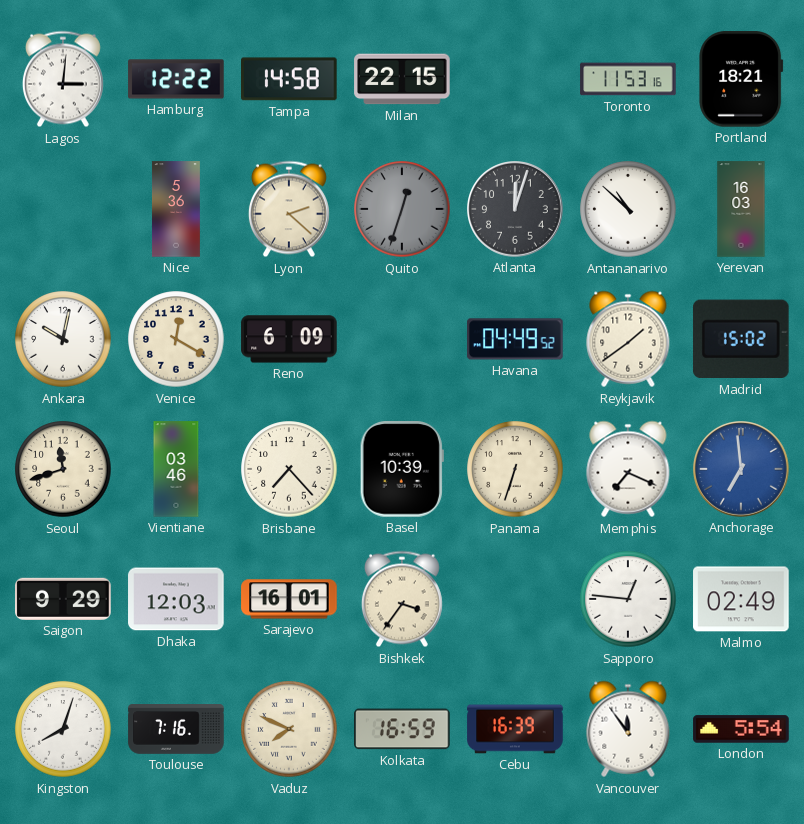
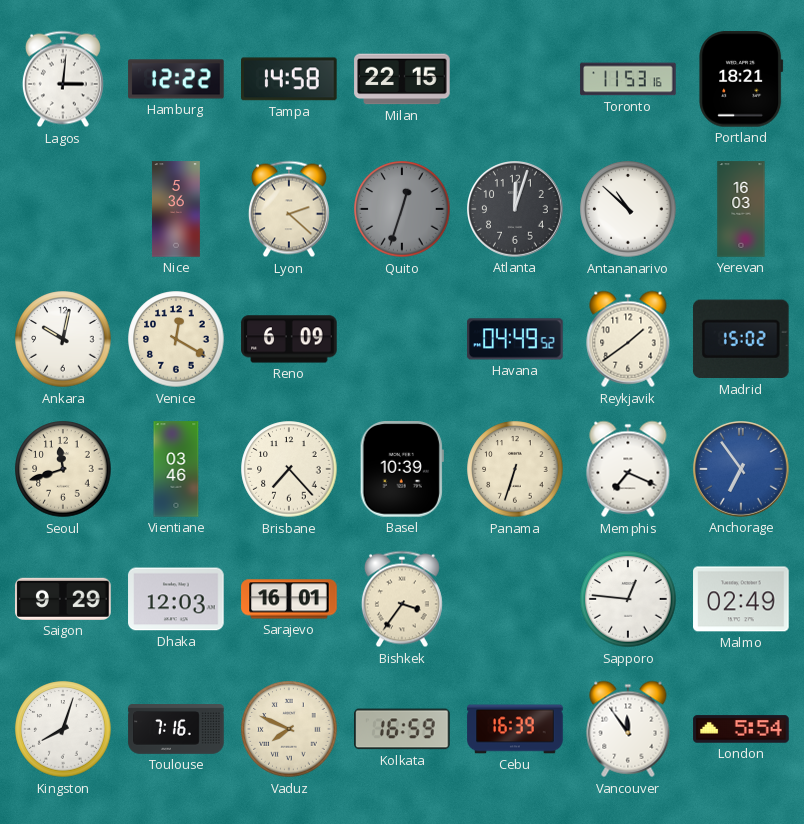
Anchorage: 6:59 -> 6:54 (742, 470)
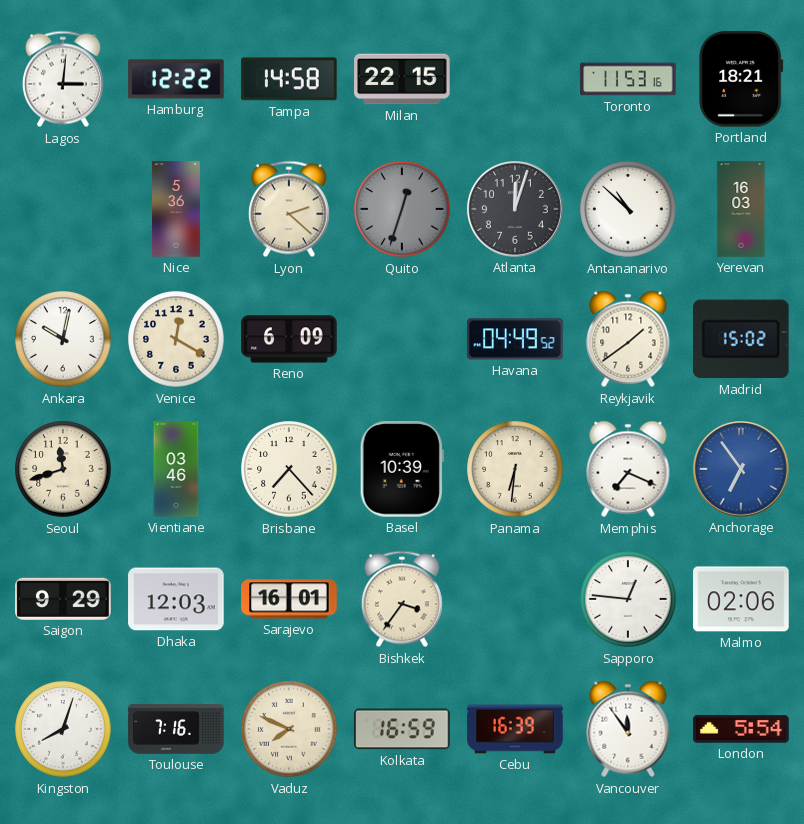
Panama: 6:33 -> 6:31 (515, 469)
Malmo: 02:49 -> 02:06 (741, 599)
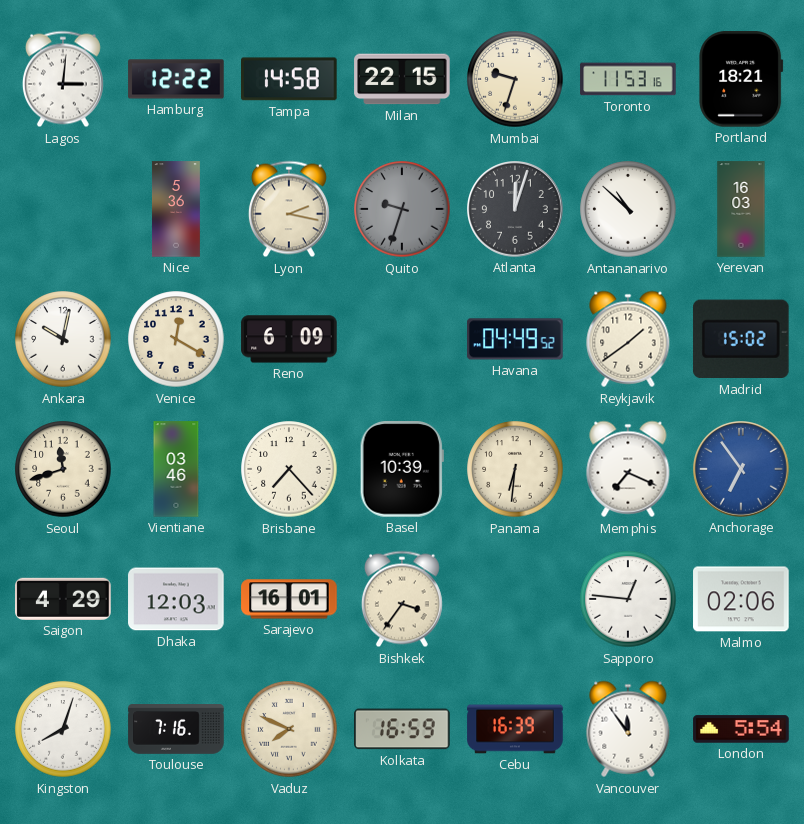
Mumbai: none -> 9:33 (515, 79)
Lyon: 2:22 -> 2:17 (289, 209)
Quito: 12:33 -> 9:33 (402, 209)
Saigon: 9:29 -> 4:29 (63, 599)
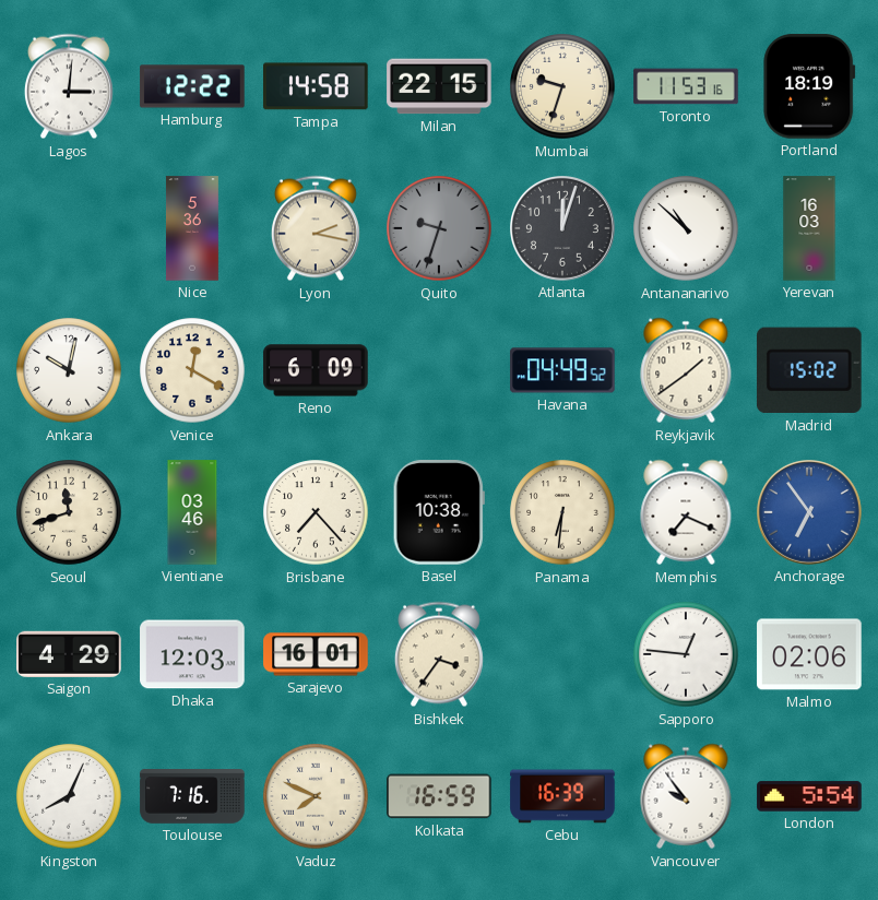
Portland: 18:21 -> 18:19 (809, 86)
Basel: 10:39 -> 10:38 (439, 512)
Kingston: 8:03 -> 8:04 (69, 796)
Vancouver: 11:54 -> 9:54 (686, 796)
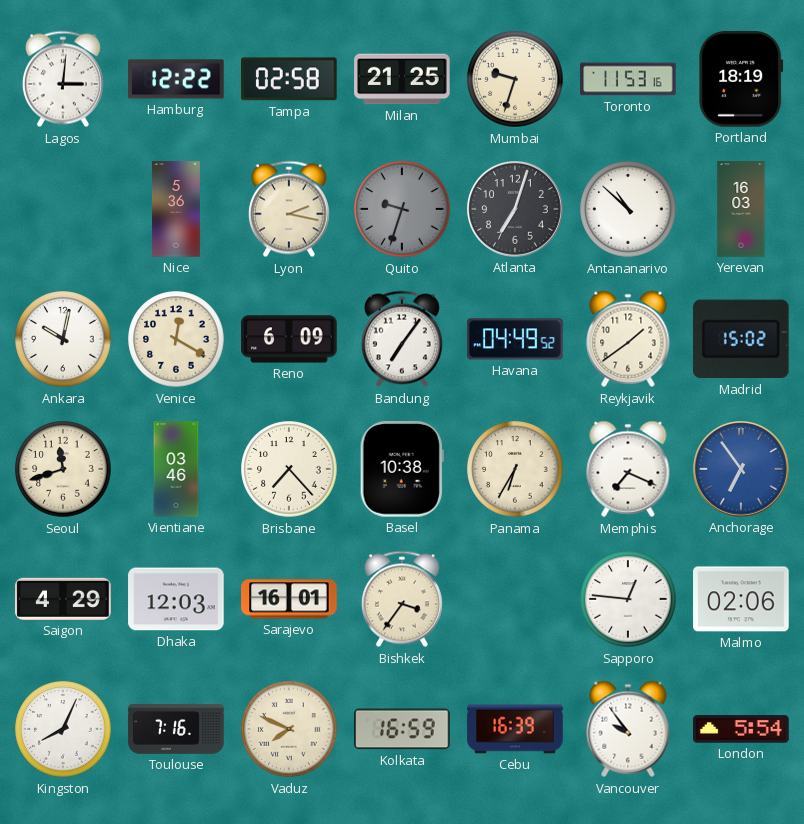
Tampa: 14:58 -> 02:58 (290, 79)
Milan: 22:15 -> 21:25 (402, 79)
Atlanta: 12:03 -> 7:03 (516, 210)
Bandung: none -> 7:06 (402, 339)
Panama: 6:31 -> 6:35 (515, 469)
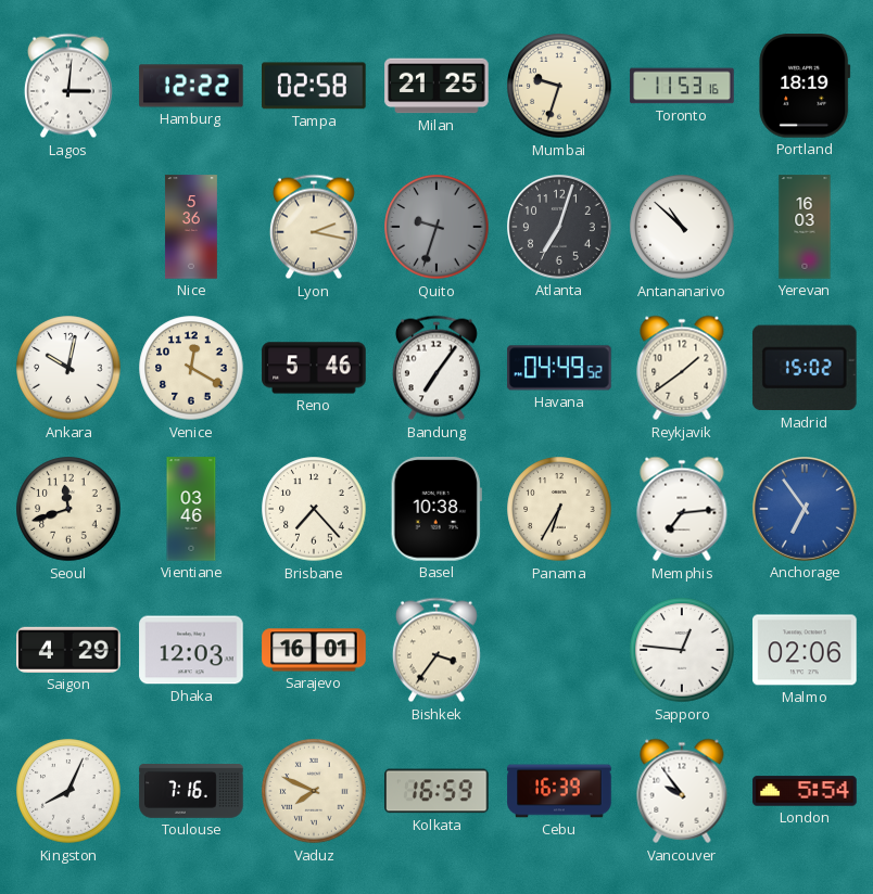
Reno: 6:09 -> 5:46 (314, 368)
Memphis: 7:19 -> 7:14 (682, 509)
